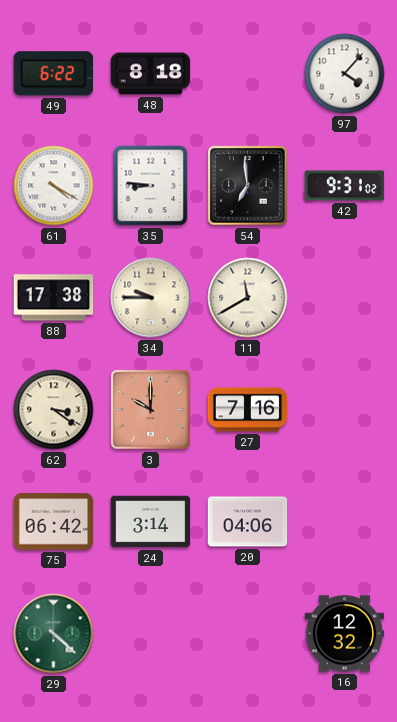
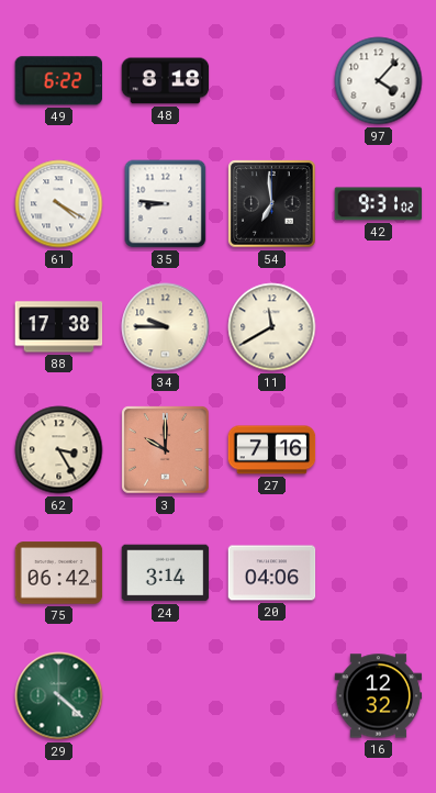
62: 3:21 -> 3:25 (59, 450)
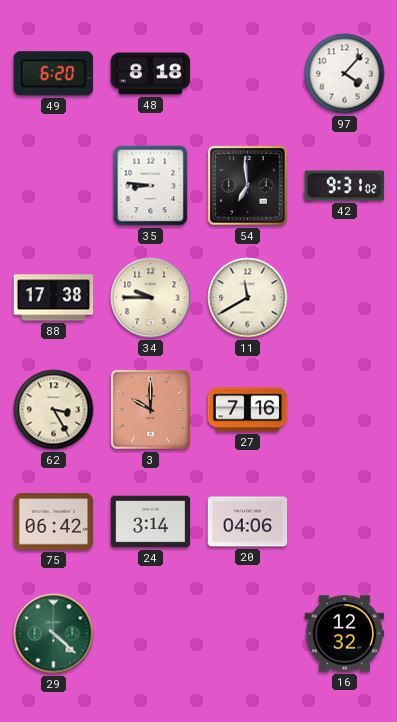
49: 6:22 -> 6:20 (53, 74)
61: 4:20 -> none (59, 204)
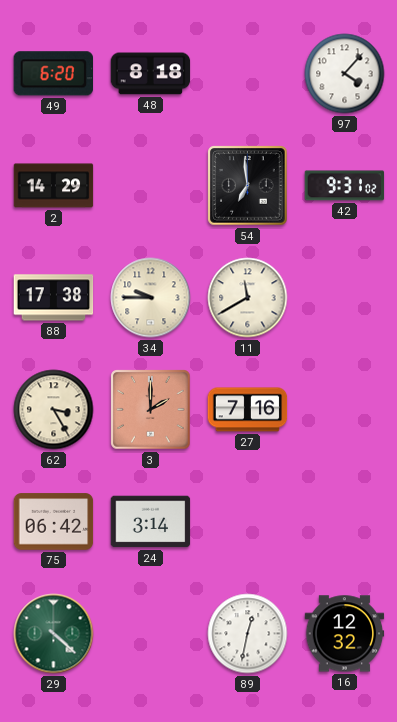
2: none -> 14:29 (54, 186)
35: 8:46 -> none (151, 186)
3: 10:00 -> 2:00 (151, 410)
20: 04:06 -> none (248, 522)
89: none -> 12:32 (248, 634)
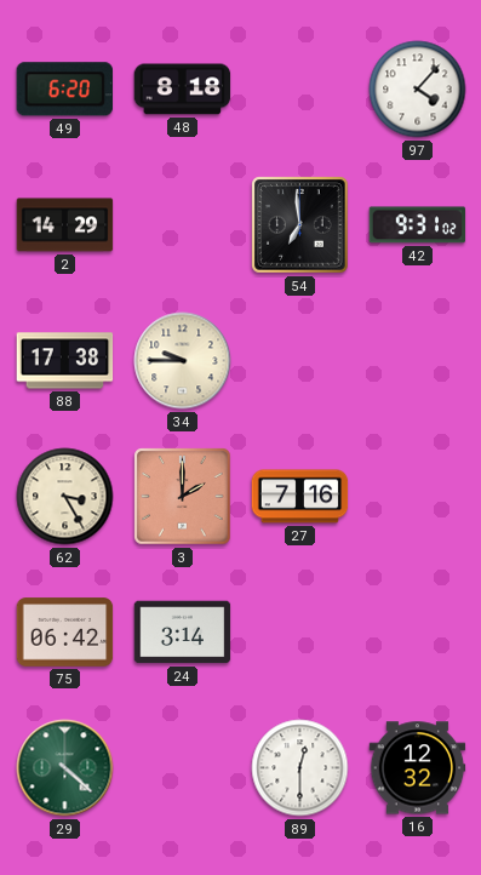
11: 11:40 -> none (248, 298)
89: 12:32 -> 12:30 (300, 768)
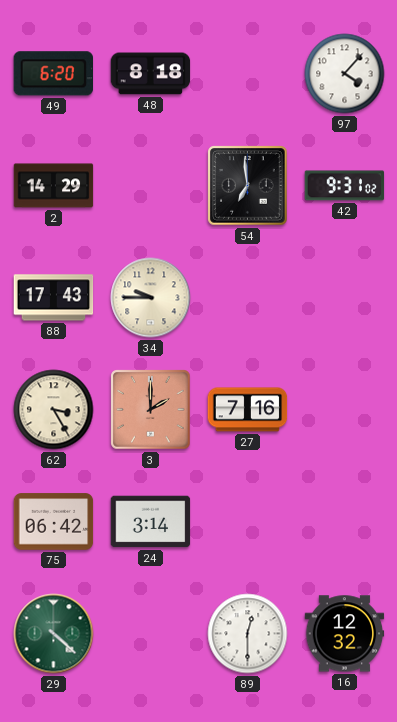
88: 17:38 -> 17:43 (54, 298)
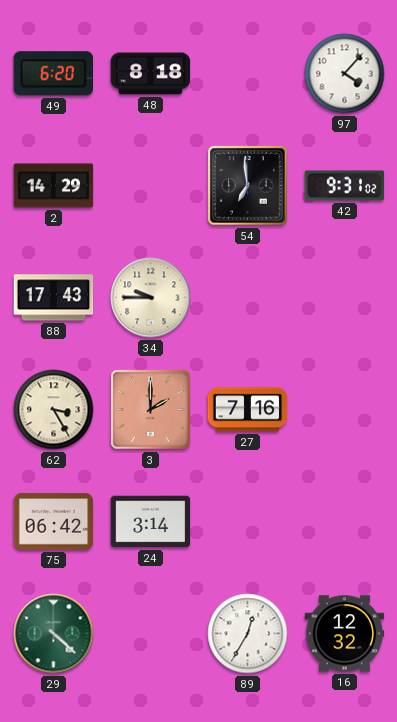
89: 12:30 -> 12:35 (248, 634)
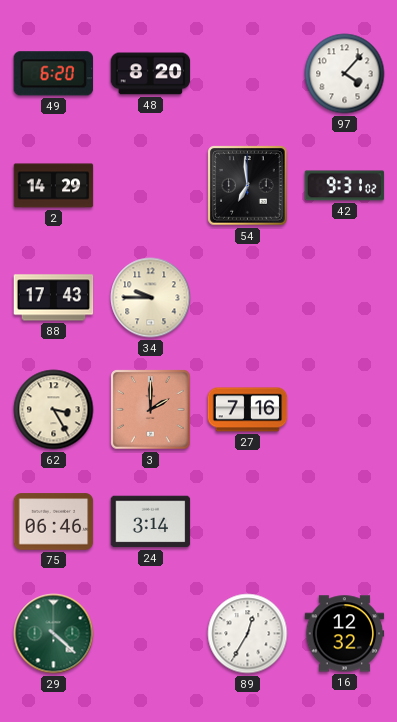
48: 8:18 -> 8:20 (151, 74)
75: 06:42 -> 06:46 (54, 522)
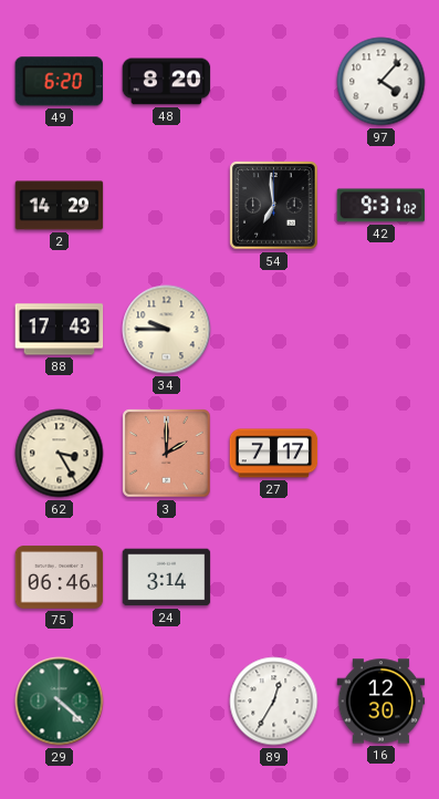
27: 7:16 -> 7:17 (274, 454)
16: 12:32 -> 12:30 (381, 702)
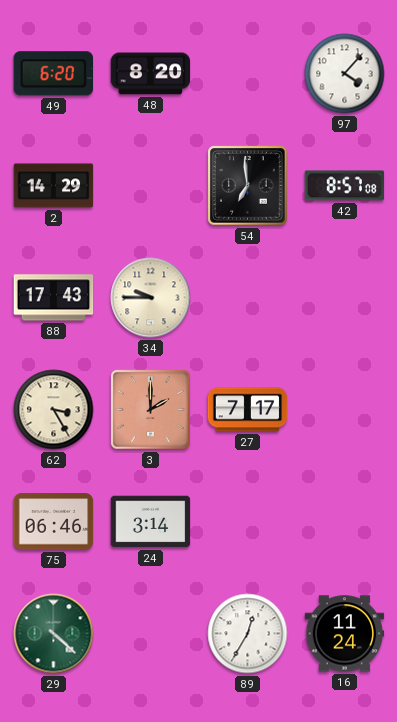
42: 9:31 -> 8:57 (345, 186)
16: 12:30 -> 11:24 (345, 634)
